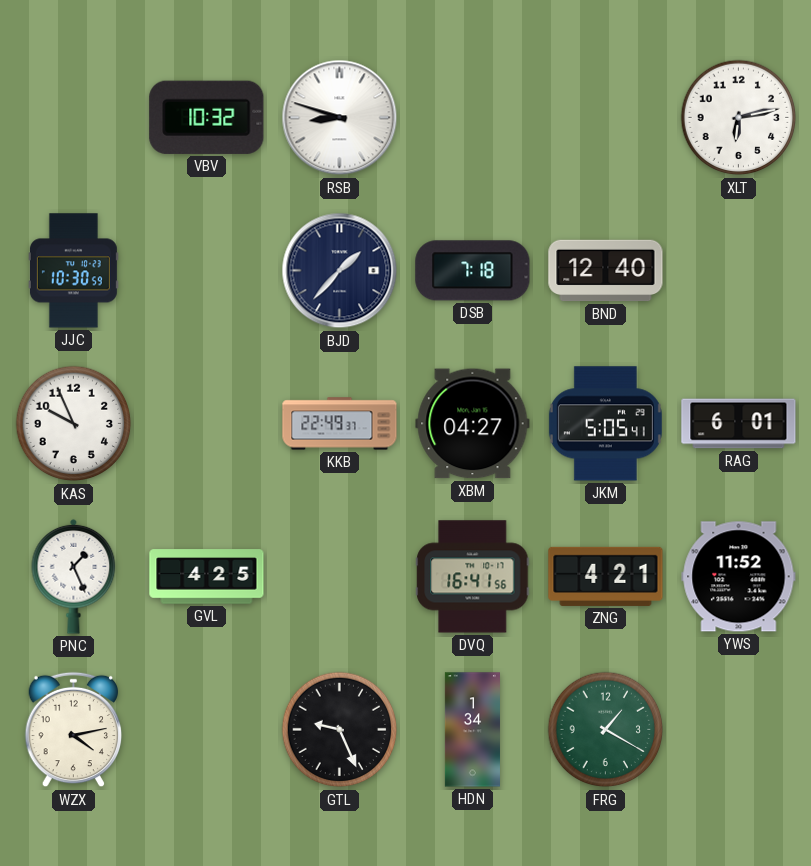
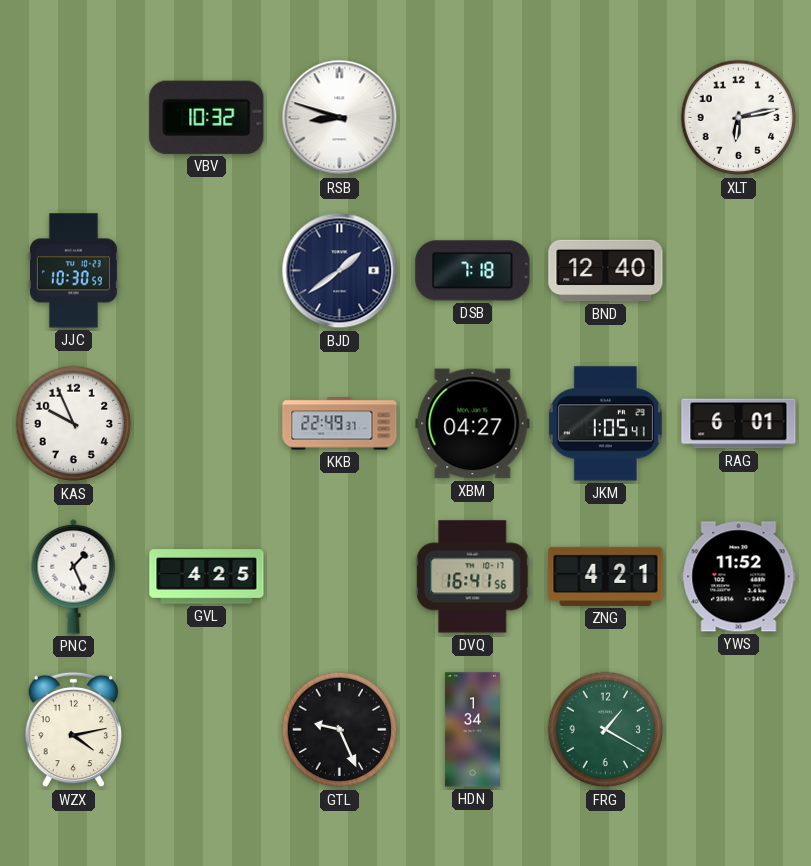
BJD: 1:37 -> 1:39 (340, 271)
JKM: 5:05 -> 1:05 (605, 424)
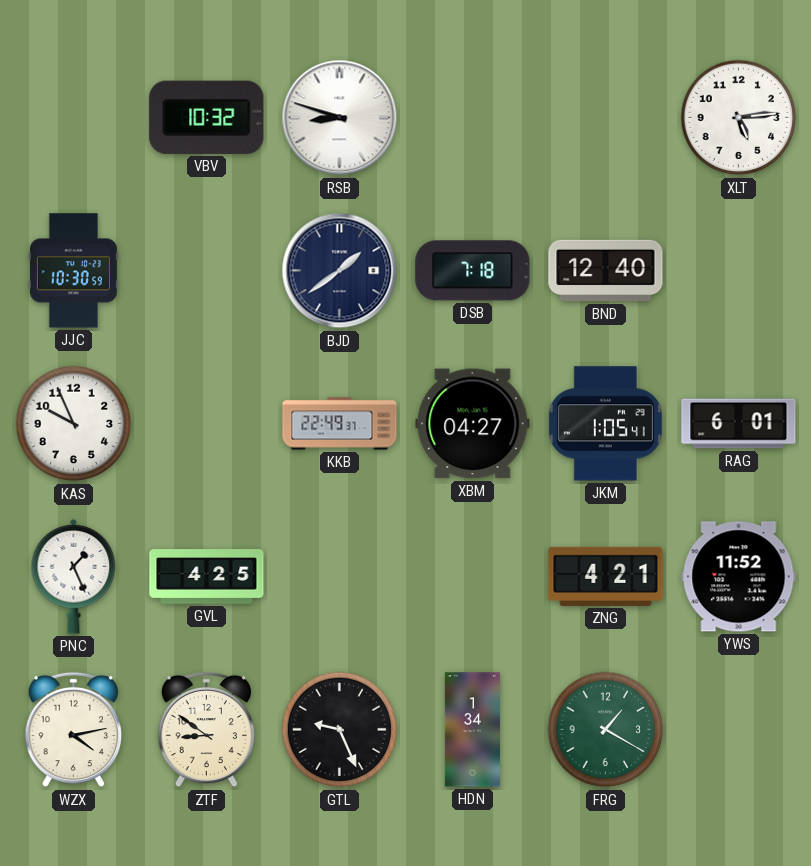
XLT: 6:13 -> 5:14 (739, 118)
DVQ: 16:41 -> none (473, 577)
ZTF: none -> 8:51 (207, 730)
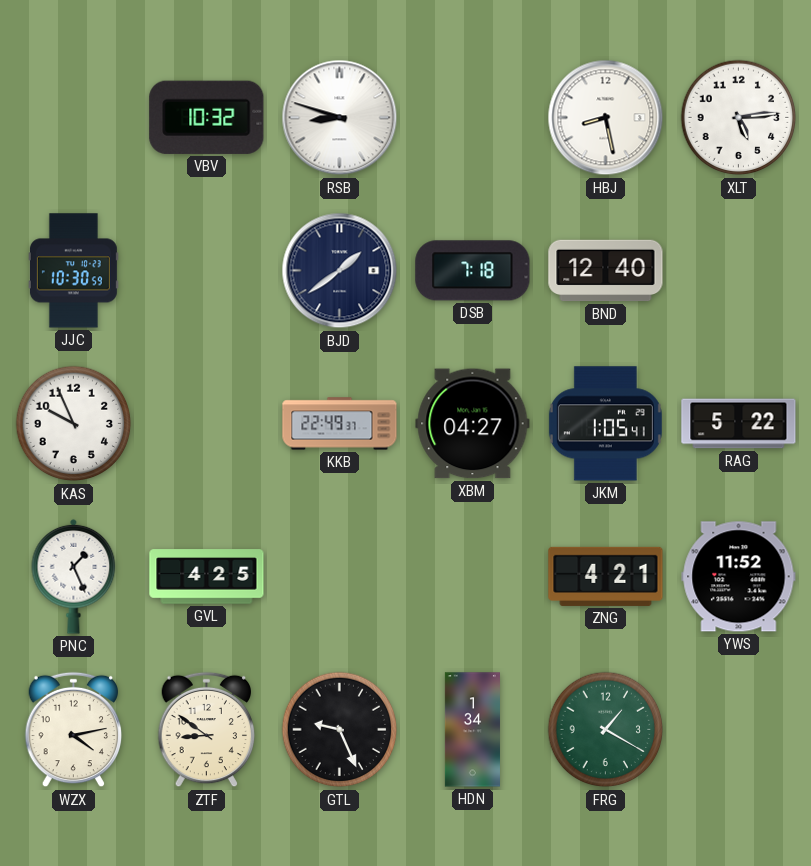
HBJ: none -> 8:28 (606, 118)
RAG: 6:01 -> 5:22 (739, 424)
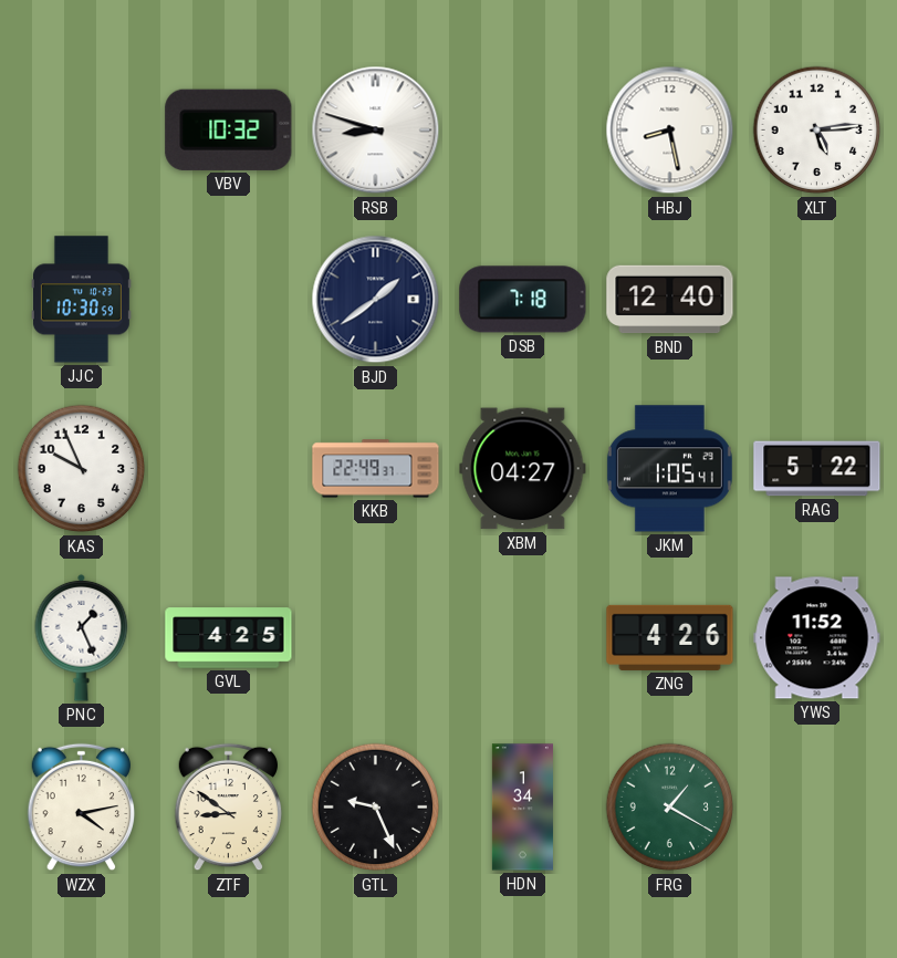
ZNG: 4:21 -> 4:26 (670, 637)
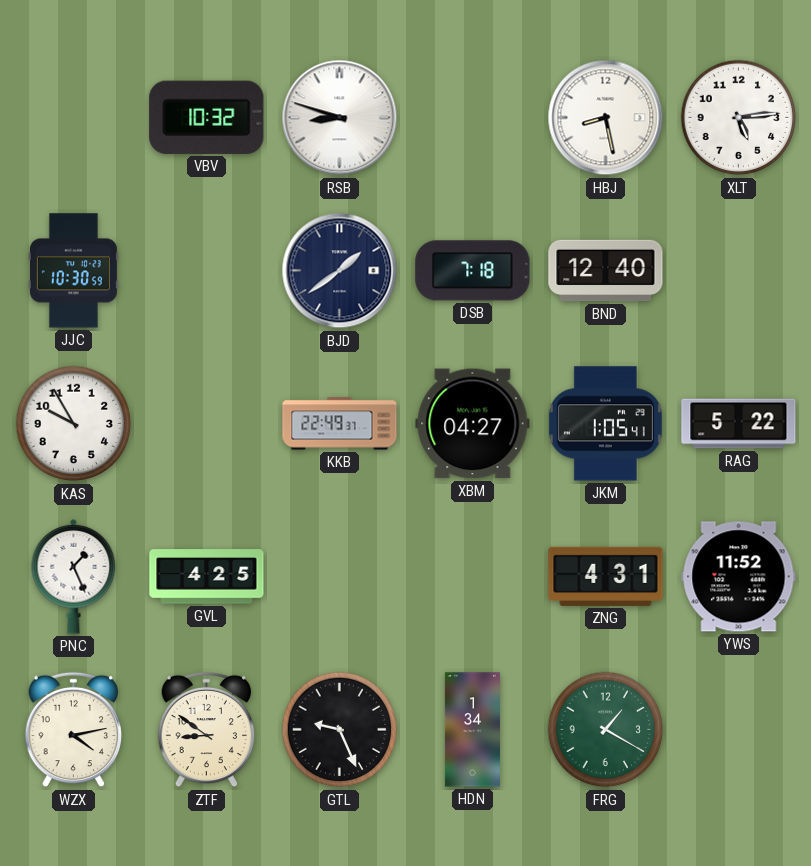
KAS: 9:56 -> 9:55 (74, 424)
ZNG: 4:26 -> 4:31 (606, 576)
